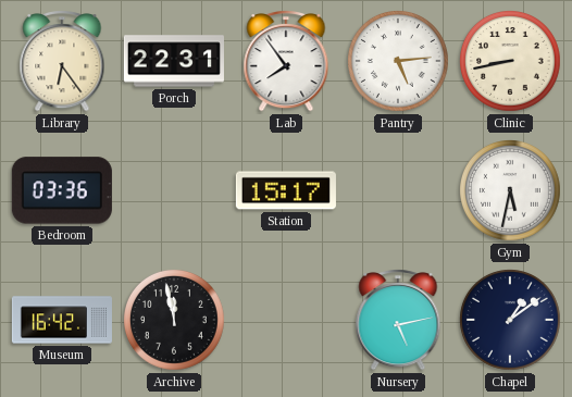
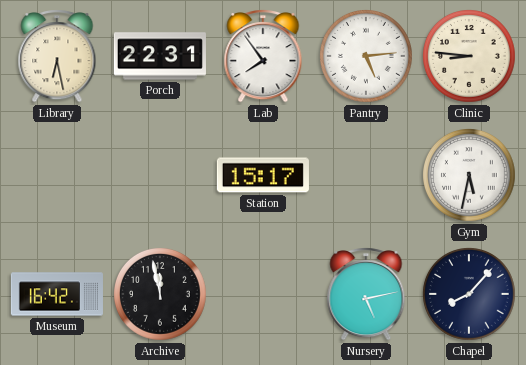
Library: 6:24 -> 6:28 (57, 56)
Clinic: 8:43 -> 8:46 (470, 57)
Bedroom: 03:36 -> none (62, 190)
Chapel: 1:09 -> 8:07 (470, 295)
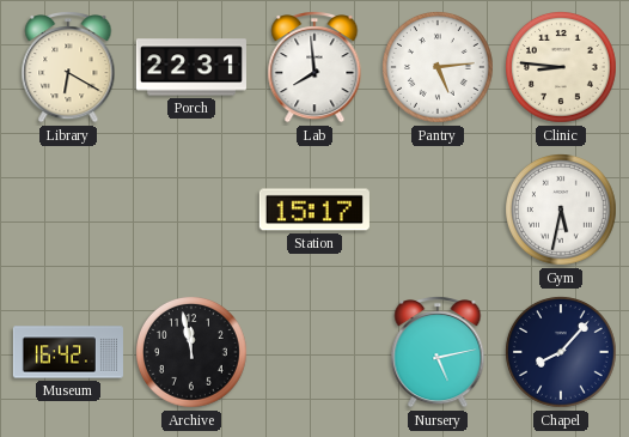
Library: 6:28 -> 6:20 (68, 67)
Lab: 7:54 -> 7:59 (314, 67)
